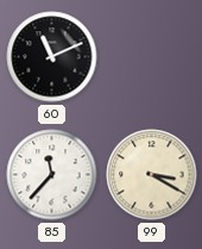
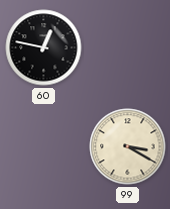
60: 11:11 -> 12:47 (44, 48)
85: 11:37 -> none (52, 175)
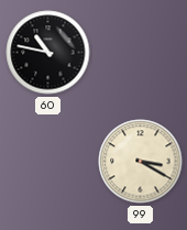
60: 12:47 -> 10:47 (48, 53)
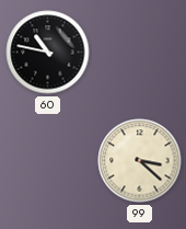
99: 3:20 -> 3:22 (140, 161)
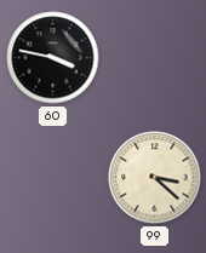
60: 10:47 -> 3:47 (53, 58)
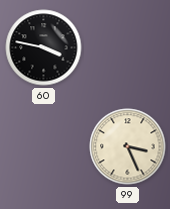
99: 3:22 -> 3:26 (128, 147)
